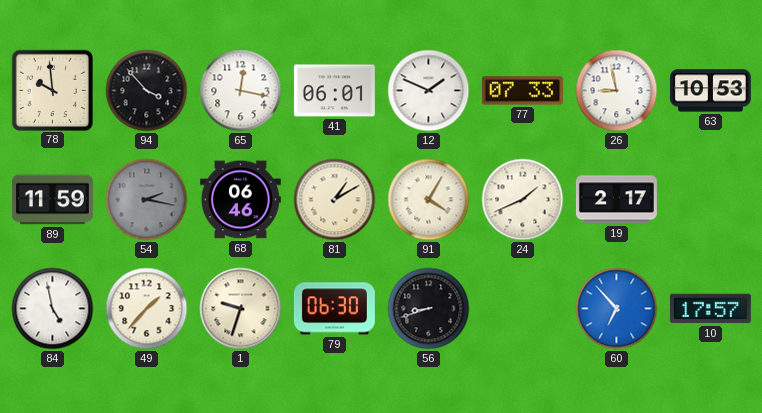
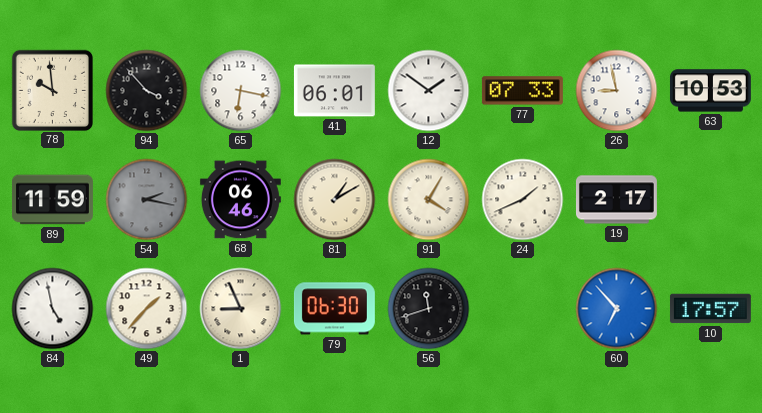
65: 12:17 -> 6:17 (241, 91)
12: 1:49 -> 1:51 (429, 91)
1: 9:33 -> 8:56 (241, 309)
56: 8:42 -> 11:42 (429, 309)
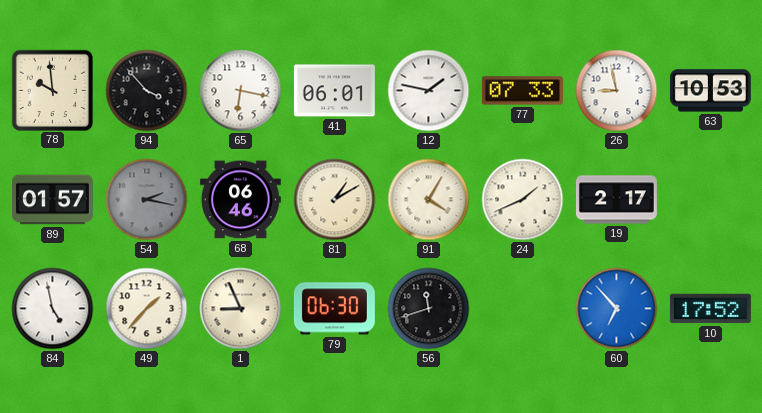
12: 1:51 -> 1:47 (429, 91)
89: 11:59 -> 01:57 (52, 200)
10: 17:57 -> 17:52 (710, 309)
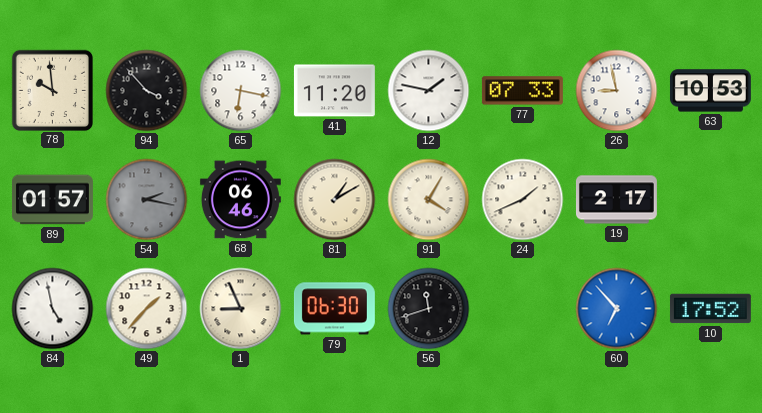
41: 06:01 -> 11:20 (334, 91)
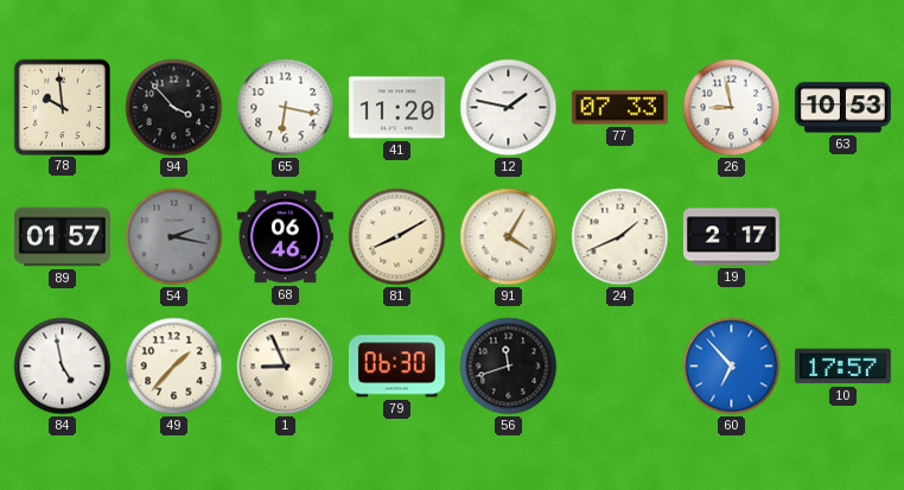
81: 1:10 -> 8:10 (397, 237)
10: 17:52 -> 17:57 (842, 367)
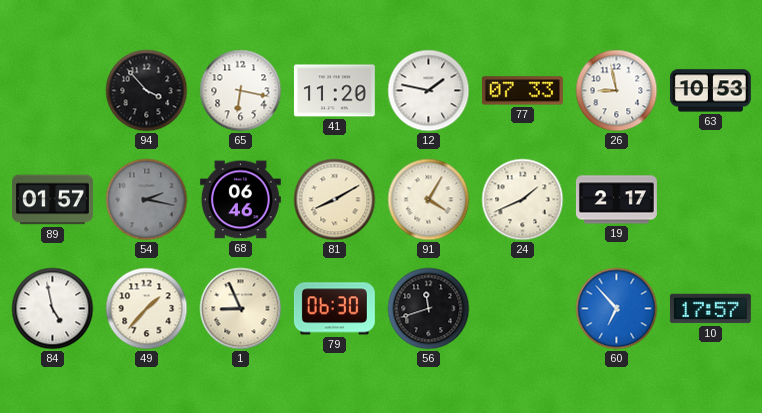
78: 9:59 -> none (62, 107)
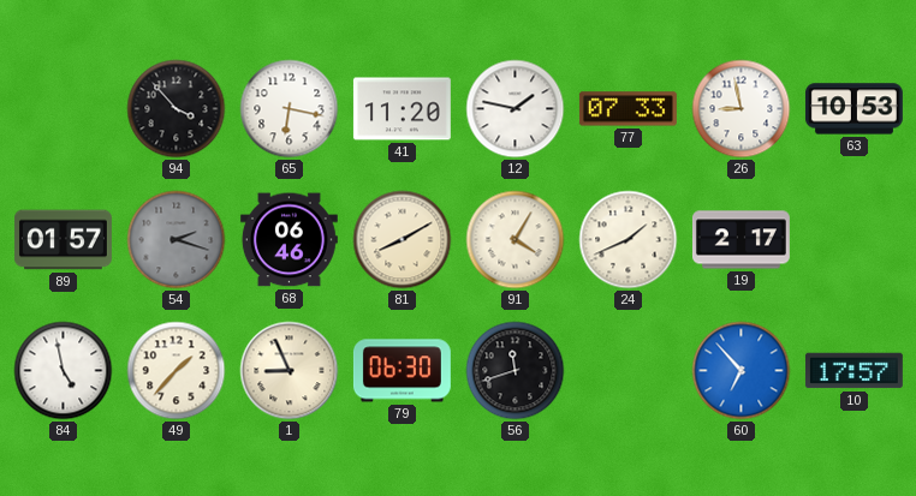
54: 2:17 -> 2:18 (177, 240)
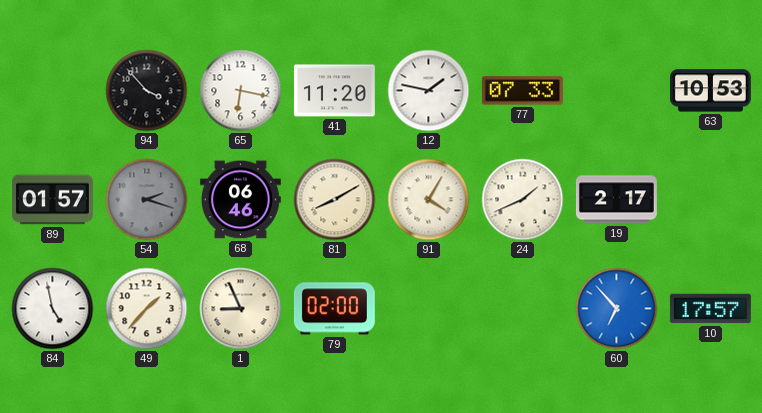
26: 8:58 -> none (742, 109)
79: 06:30 -> 02:00 (334, 309)
56: 11:42 -> none (516, 371)
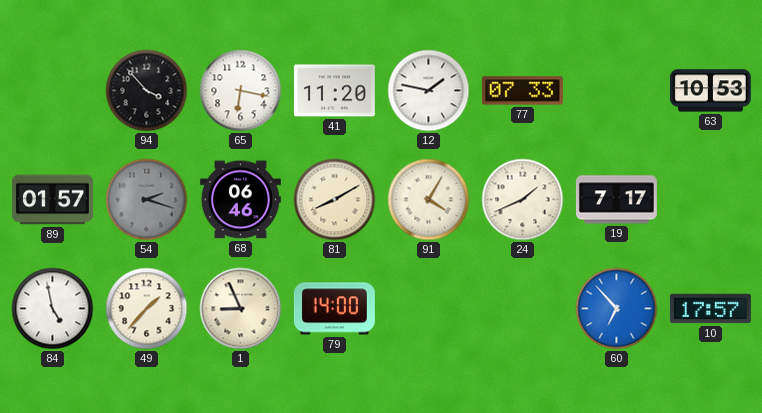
19: 2:17 -> 7:17 (616, 200)
79: 02:00 -> 14:00 (334, 309)
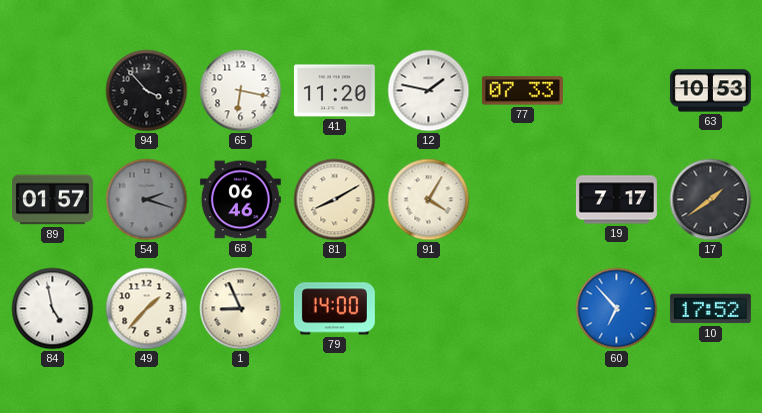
24: 1:41 -> none (523, 200)
17: none -> 1:39 (711, 200)
10: 17:57 -> 17:52 (710, 309)
